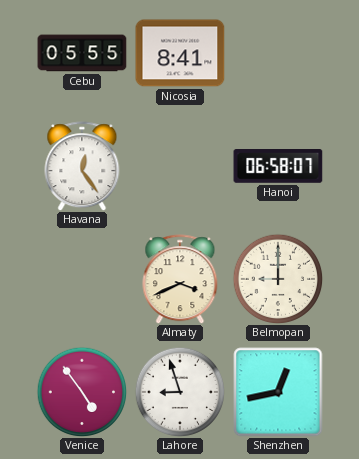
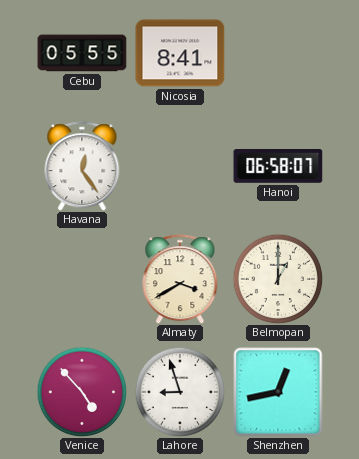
Almaty: 3:41 -> 3:40 (180, 279)
Belmopan: 9:00 -> 1:00 (278, 279)
Venice: 4:54 -> 4:53 (82, 392)
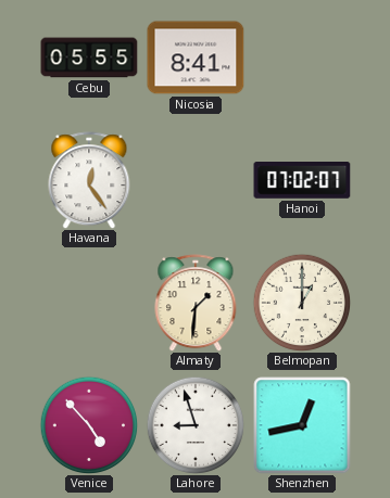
Hanoi: 06:58 -> 07:02 (302, 180)
Almaty: 3:40 -> 1:31 (196, 303)
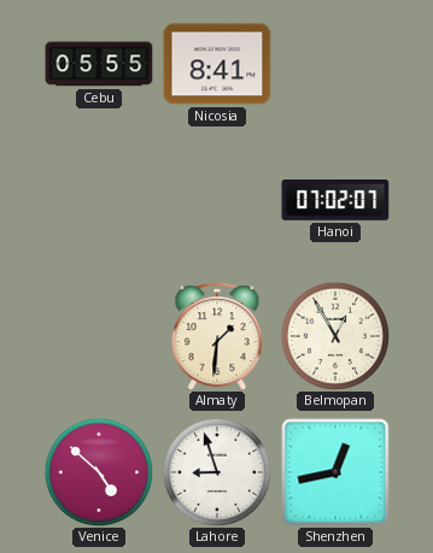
Havana: 12:24 -> none (89, 180)
Belmopan: 1:00 -> 12:55 (335, 336)
Venice: 4:53 -> 4:52 (99, 472)
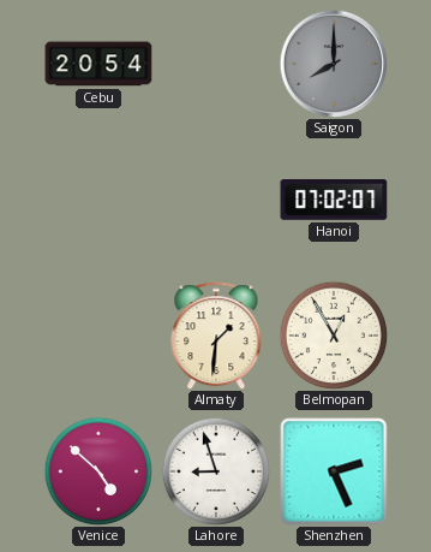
Cebu: 05:55 -> 20:54 (98, 64)
Nicosia: 8:41 -> none (217, 64)
Saigon: none -> 8:00 (334, 64)
Shenzhen: 12:43 -> 2:26 (334, 471)
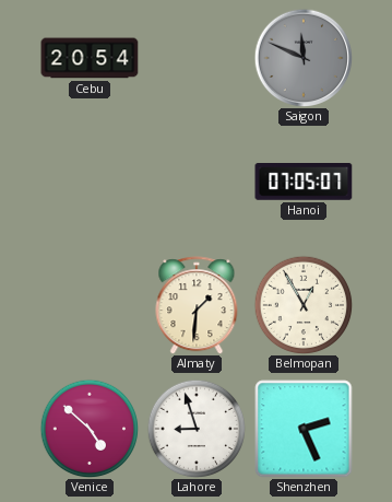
Saigon: 8:00 -> 11:49 (304, 58)
Hanoi: 07:02 -> 07:05 (304, 182)
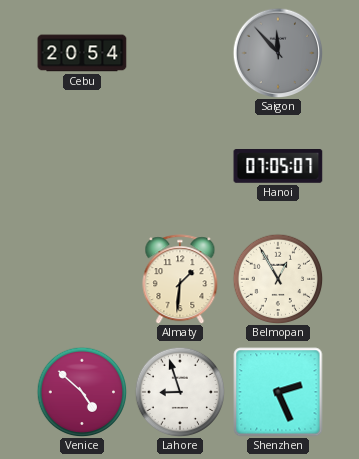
Saigon: 11:49 -> 11:53 (278, 53)
